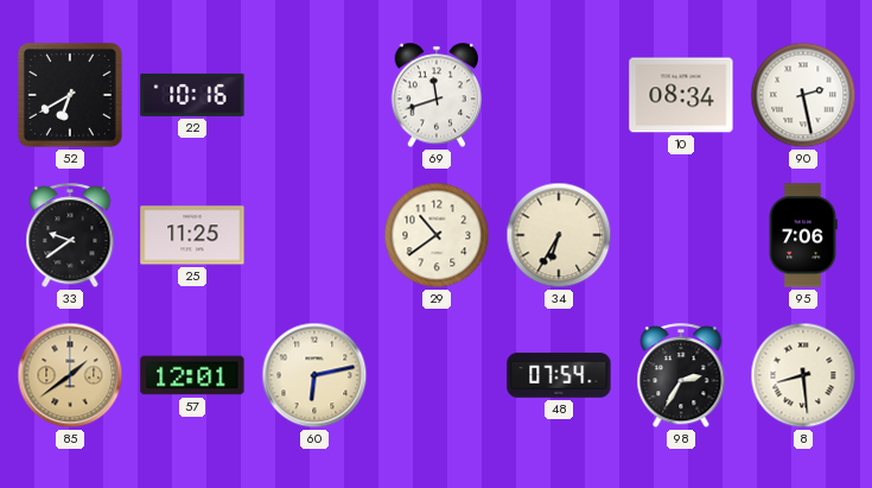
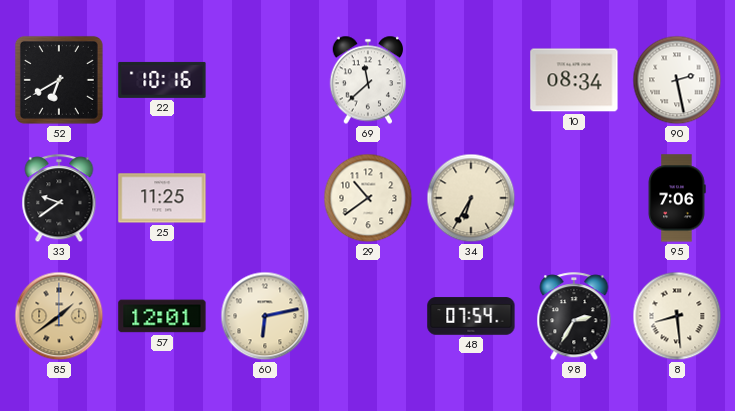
69: 11:42 -> 11:38 (368, 80)
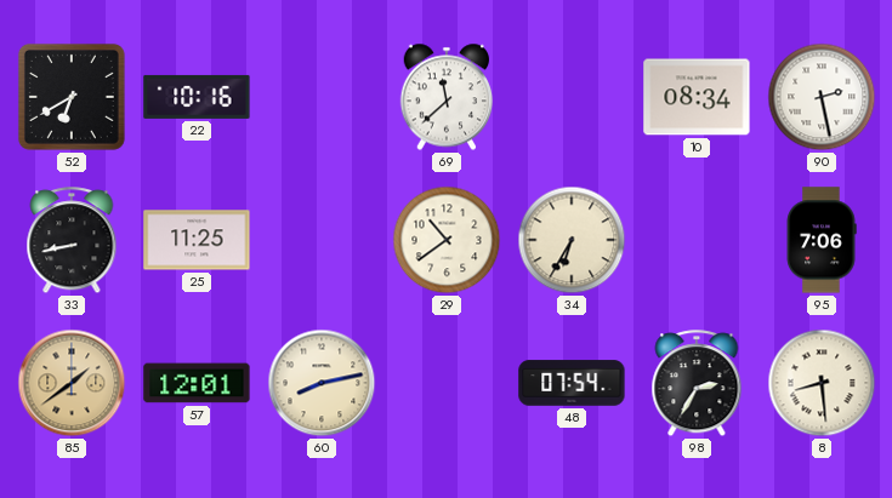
33: 9:39 -> 8:43 (72, 241)
60: 6:13 -> 8:13 (322, 383)
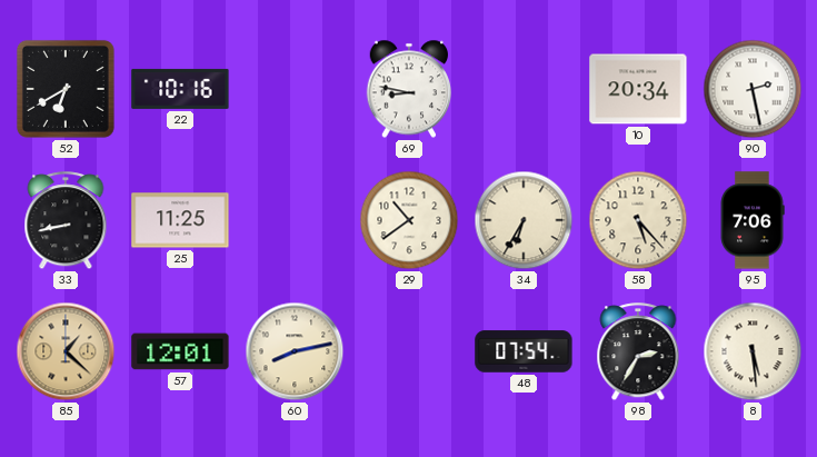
69: 11:38 -> 8:47 (409, 89)
10: 08:34 -> 20:34 (638, 89)
58: none -> 5:23 (638, 220)
85: 1:39 -> 1:22 (66, 351)
8: 8:29 -> 5:29 (753, 351)
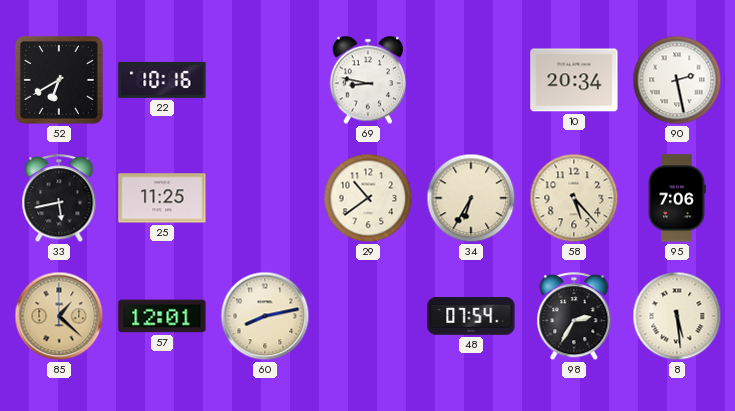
33: 8:43 -> 5:43 (59, 199)
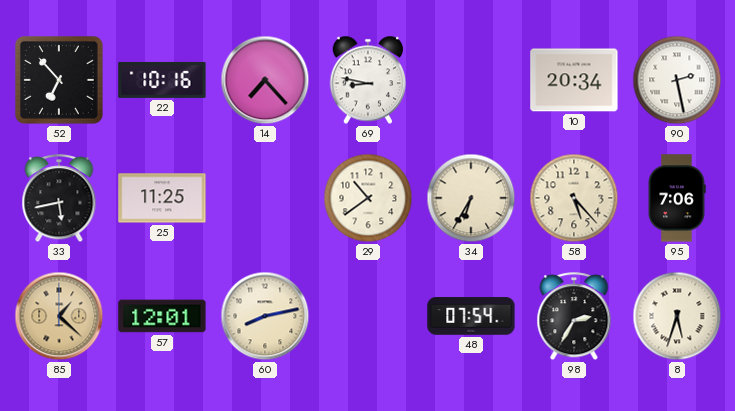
52: 6:40 -> 6:53 (59, 80)
14: none -> 7:23 (265, 80)
8: 5:29 -> 5:33 (677, 316)
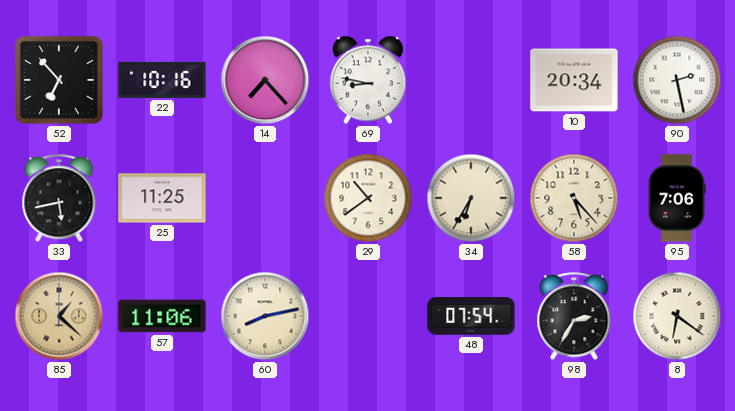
57: 12:01 -> 11:06 (162, 316)
8: 5:33 -> 6:21 (677, 316)
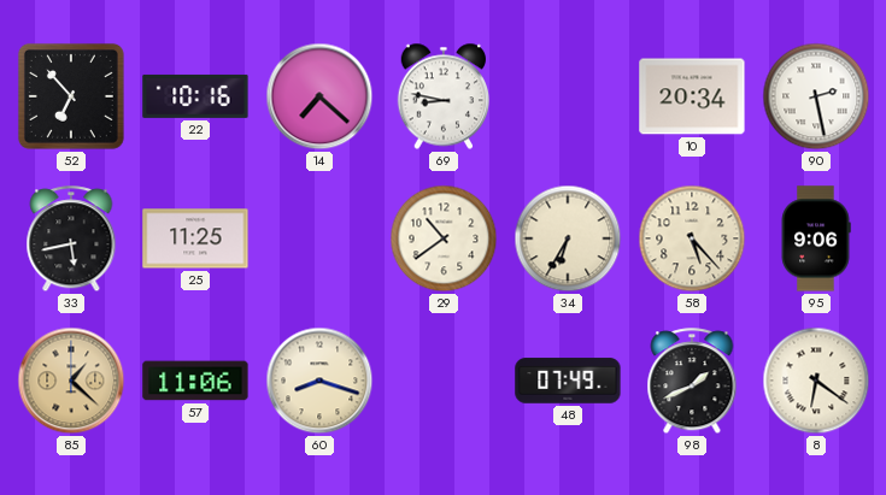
14: 7:23 -> 7:22 (319, 96)
95: 7:06 -> 9:06 (816, 238)
60: 8:13 -> 8:18 (319, 381)
48: 07:54 -> 07:49 (568, 381)
98: 2:35 -> 1:41 (692, 382)
